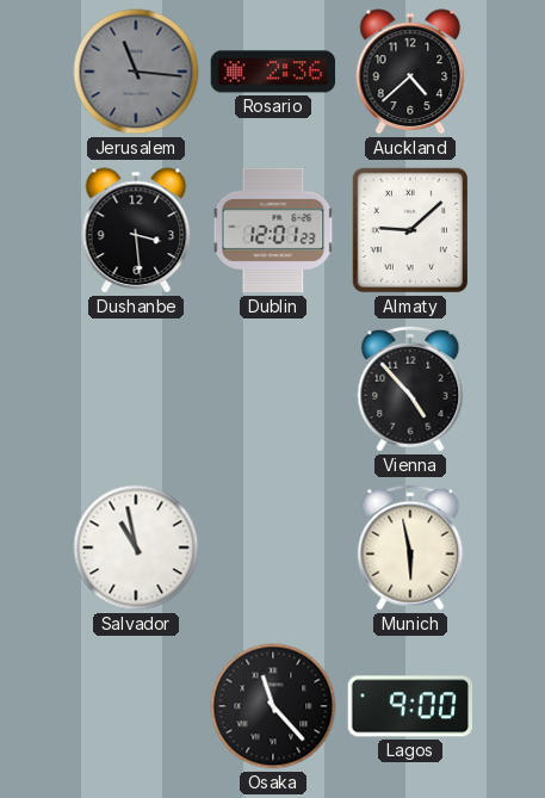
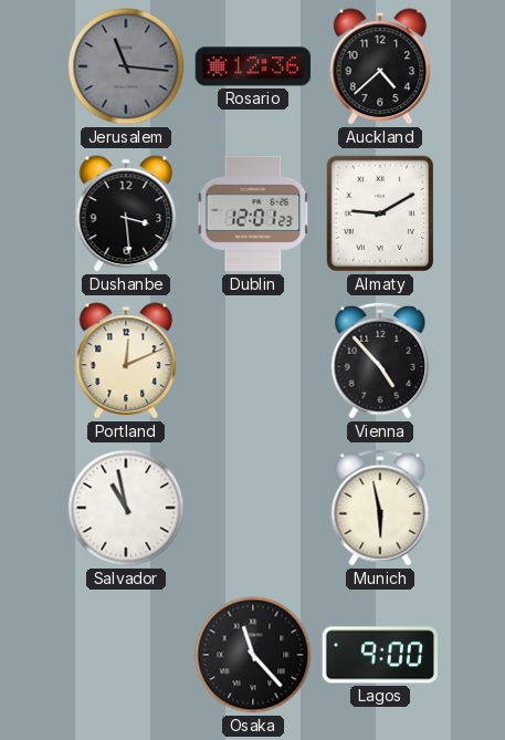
Rosario: 2:36 -> 12:36 (253, 66)
Almaty: 9:08 -> 9:10 (379, 213)
Portland: none -> 12:11 (126, 361)
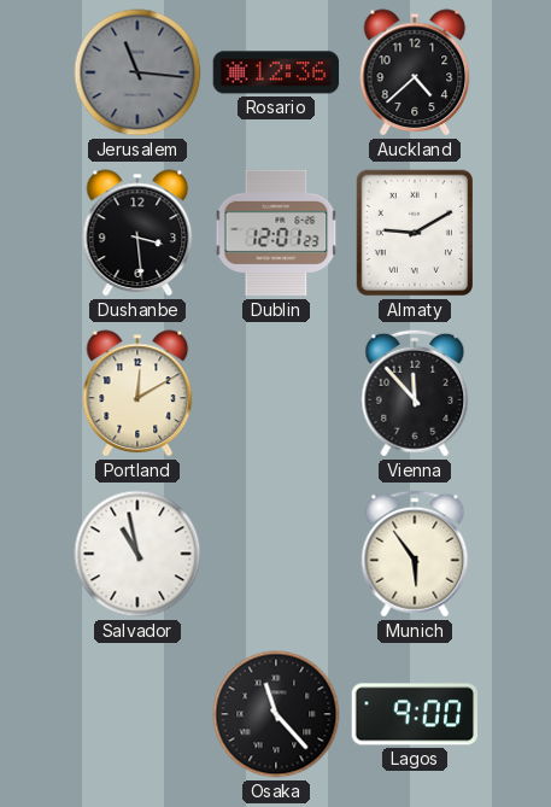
Portland: 12:11 -> 12:10 (137, 393)
Vienna: 4:53 -> 11:53 (415, 393)
Munich: 5:58 -> 5:54 (415, 554)
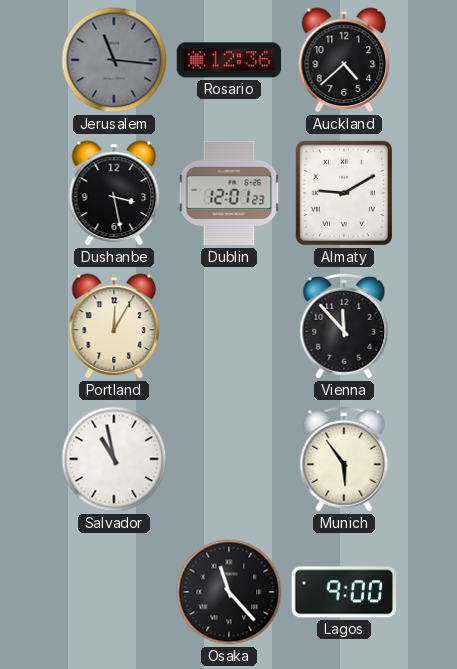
Dushanbe: 3:29 -> 3:28 (114, 193)
Portland: 12:10 -> 12:05 (114, 326)
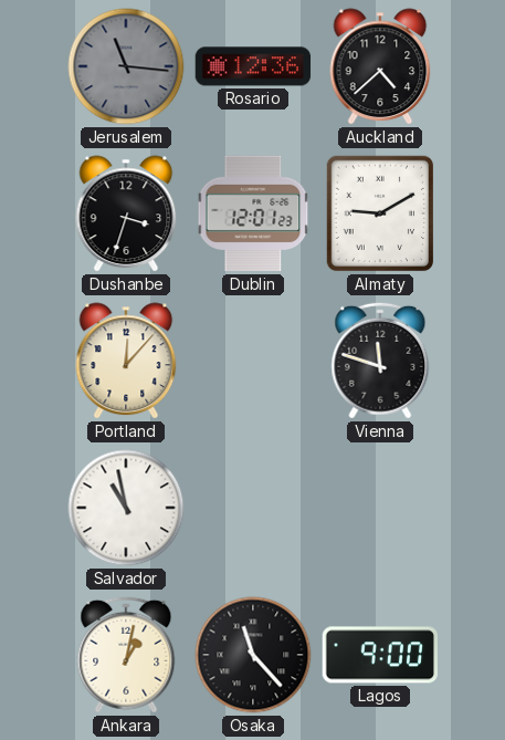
Dushanbe: 3:28 -> 3:33 (126, 213)
Portland: 12:05 -> 12:07 (126, 361)
Vienna: 11:53 -> 11:48 (380, 361)
Munich: 5:54 -> none (344, 459)
Ankara: none -> 1:02 (126, 655)
